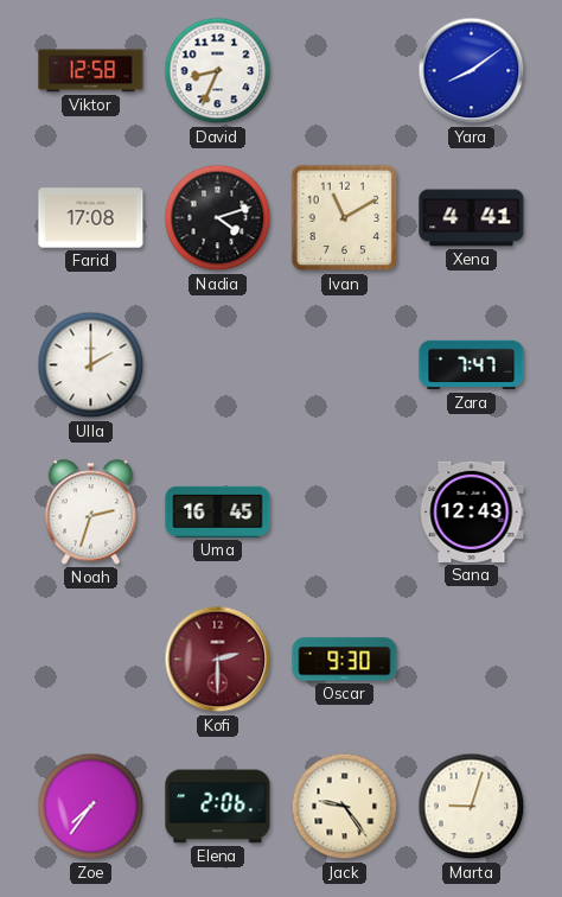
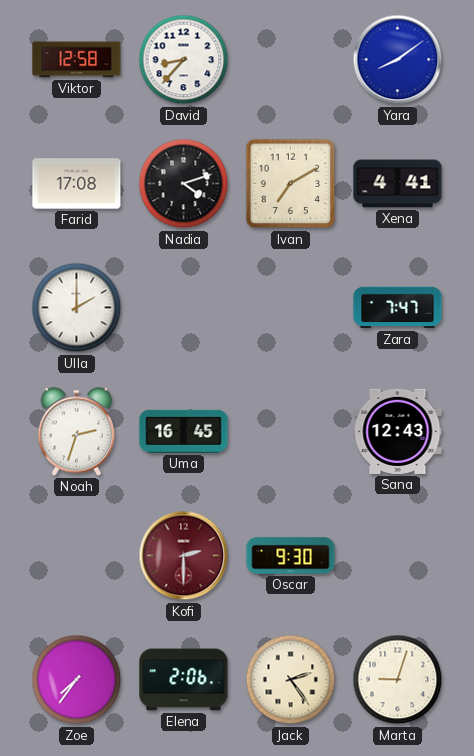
David: 8:34 -> 8:37 (184, 60)
Ivan: 11:10 -> 7:10 (291, 184)
Jack: 9:24 -> 2:24 (291, 680)
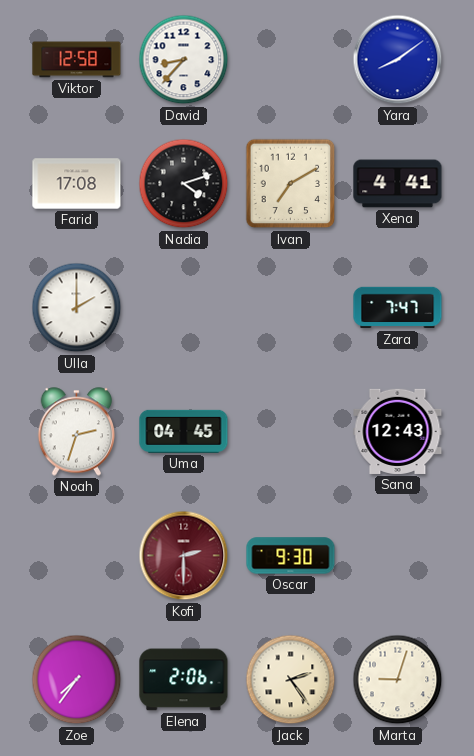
Uma: 16:45 -> 04:45 (184, 431)
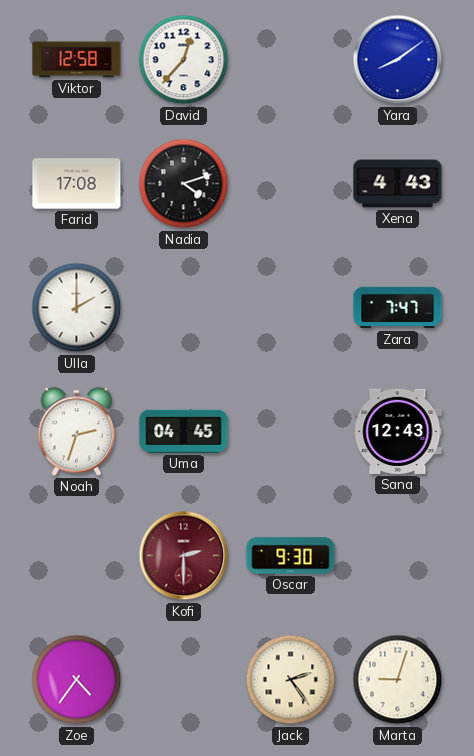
David: 8:37 -> 12:37 (184, 60)
Ivan: 7:10 -> none (291, 184)
Xena: 4:41 -> 4:43 (398, 184)
Zoe: 7:36 -> 4:36 (77, 680)
Elena: 2:06 -> none (184, 680)
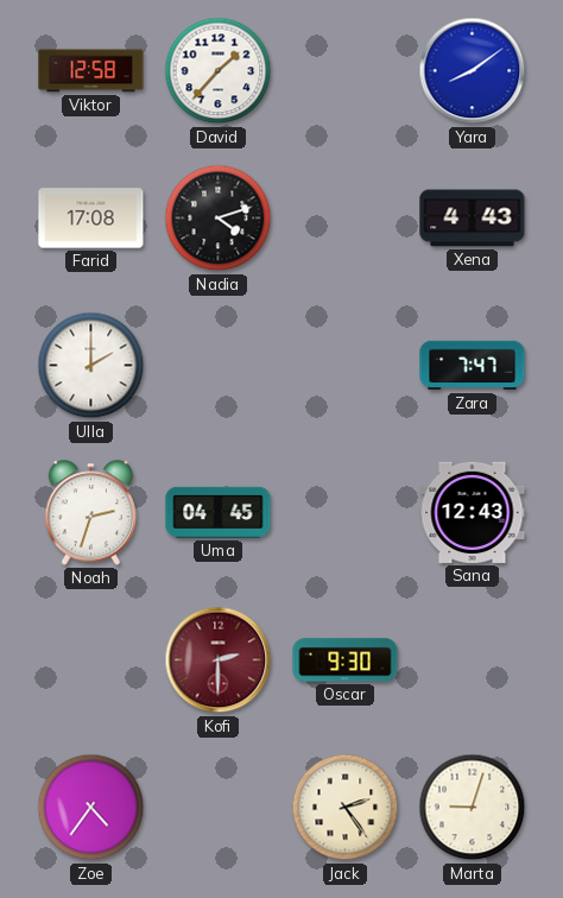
David: 12:37 -> 1:37 (219, 71)
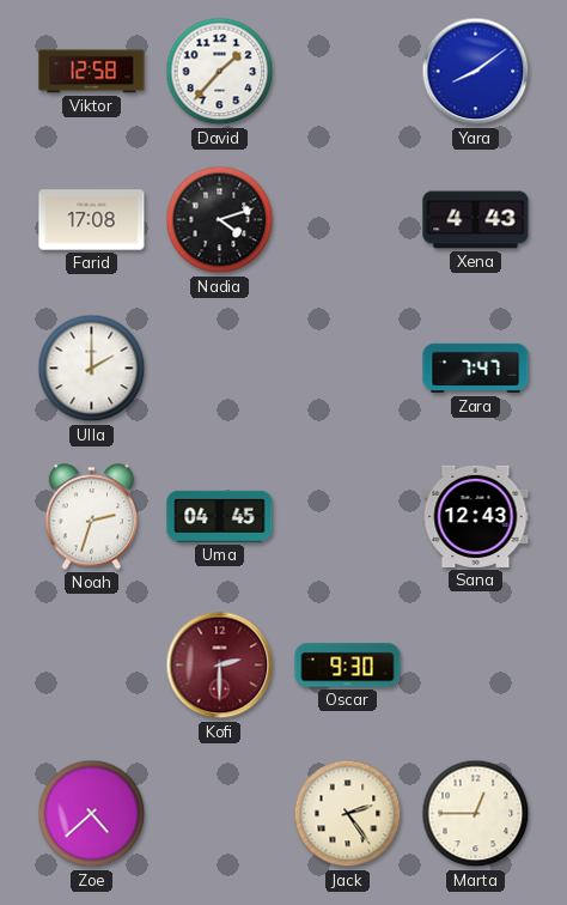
Zoe: 4:36 -> 4:38 (92, 814)
Marta: 9:03 -> 12:45 (476, 814)
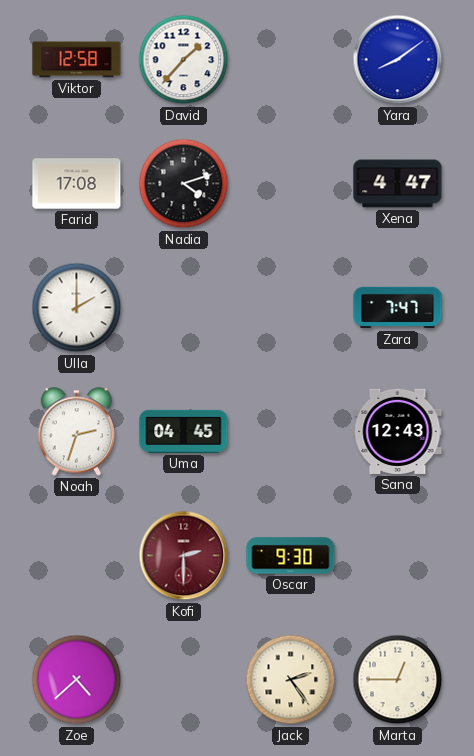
Xena: 4:43 -> 4:47 (398, 184)
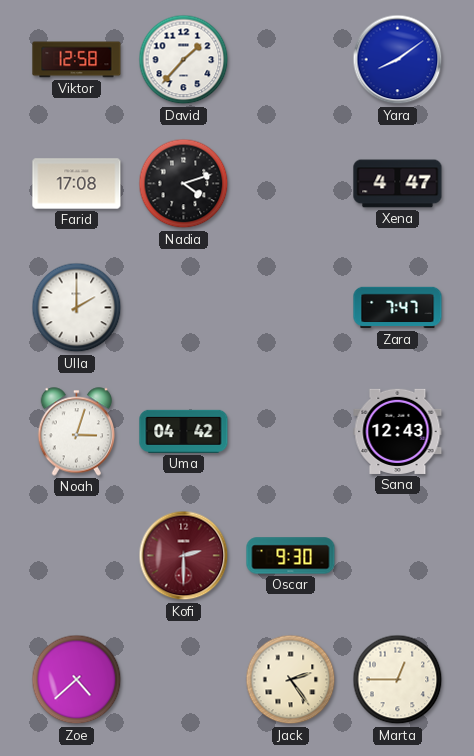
Noah: 2:33 -> 3:03 (77, 432)
Uma: 04:45 -> 04:42 (184, 431)
